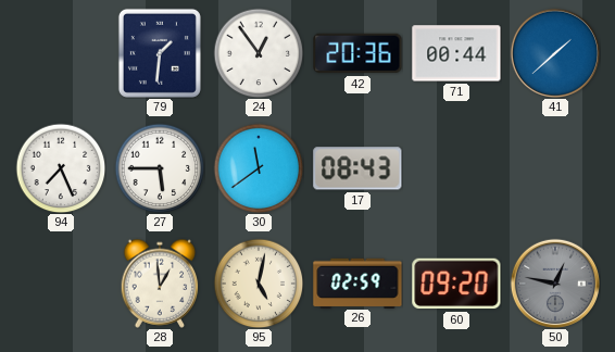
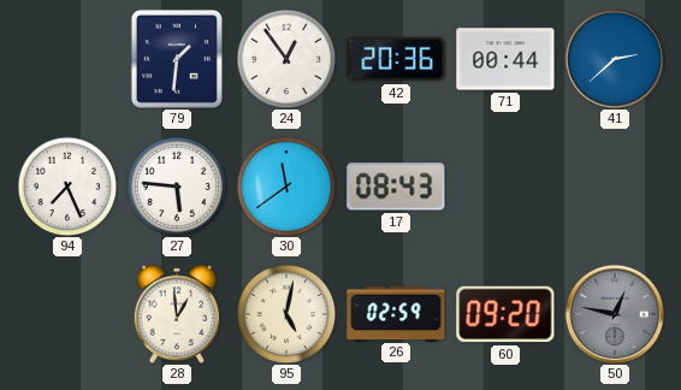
41: 1:38 -> 2:38 (614, 58)
27: 5:45 -> 5:46 (177, 187)
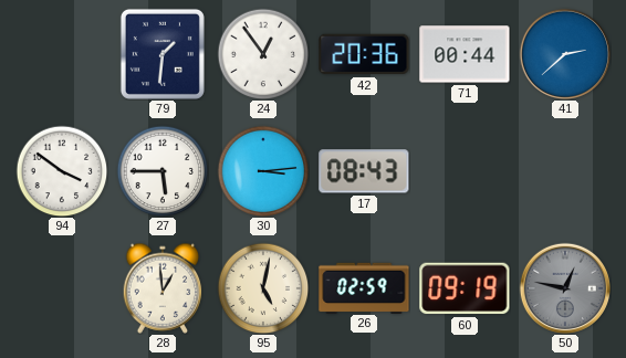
94: 7:26 -> 3:51 (62, 171)
27: 5:46 -> 5:45 (163, 171)
30: 11:39 -> 3:14 (263, 171)
60: 09:20 -> 09:19 (465, 288)
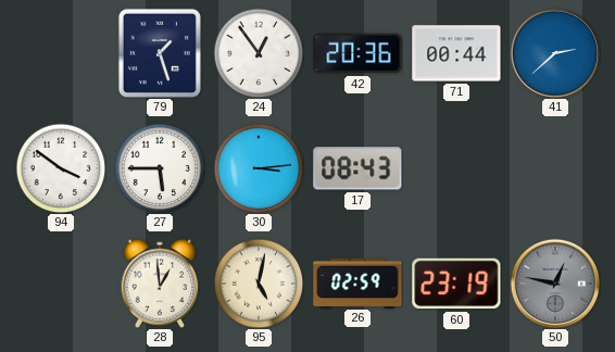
79: 1:31 -> 1:27 (160, 53)
60: 09:19 -> 23:19 (456, 284)
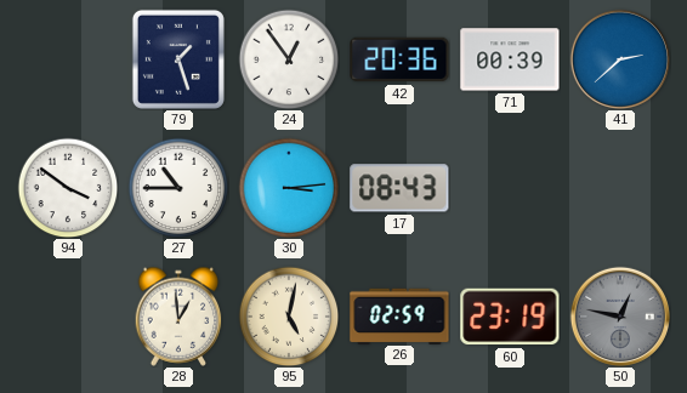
71: 00:44 -> 00:39 (510, 59)
27: 5:45 -> 10:45 (178, 188)
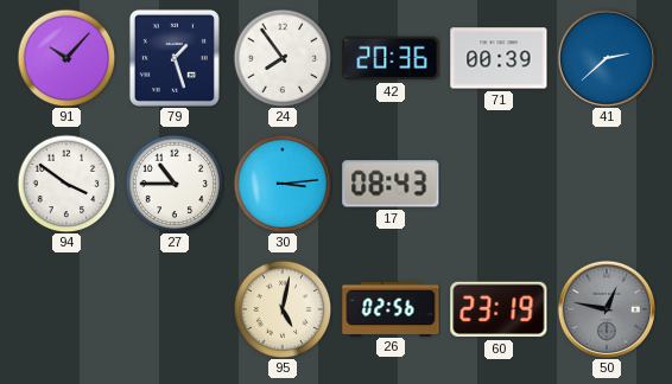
91: none -> 10:07 (66, 58)
24: 12:54 -> 7:54 (283, 58)
28: 12:59 -> none (178, 317)
26: 02:59 -> 02:56 (391, 308)
